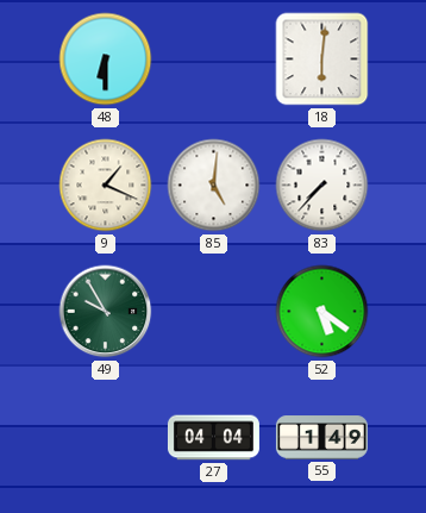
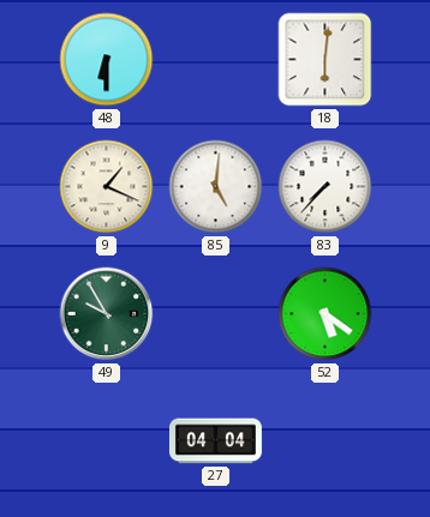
55: 1:49 -> none (321, 438)
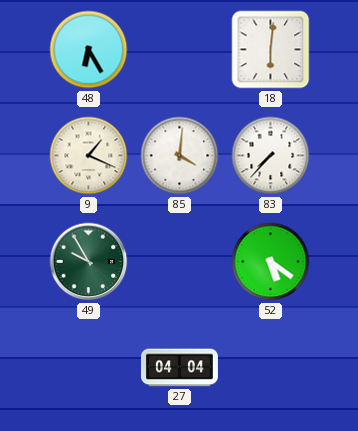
48: 6:30 -> 6:25 (89, 50)
85: 5:01 -> 4:01 (180, 156)
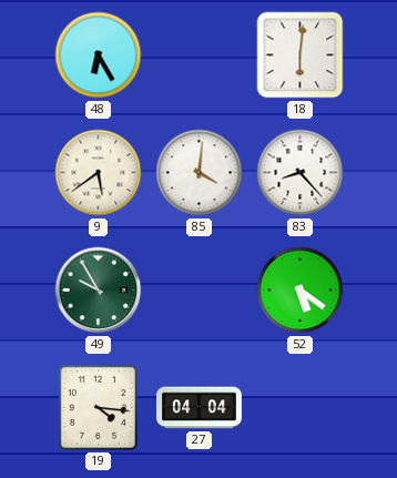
9: 1:19 -> 5:39 (99, 173)
83: 7:37 -> 8:23 (301, 173)
19: none -> 4:16 (98, 407)
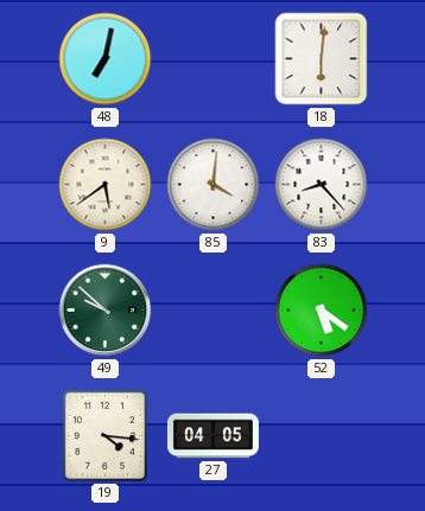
48: 6:25 -> 7:02 (106, 59)
49: 9:55 -> 9:52 (106, 311)
27: 04:04 -> 04:05 (213, 436)
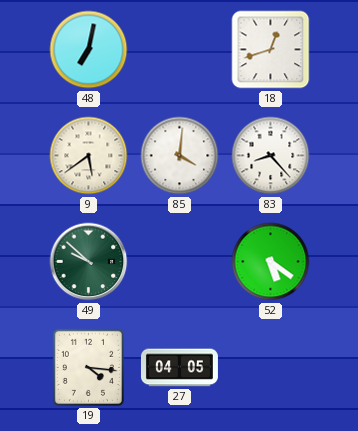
18: 6:01 -> 12:42 (271, 50)
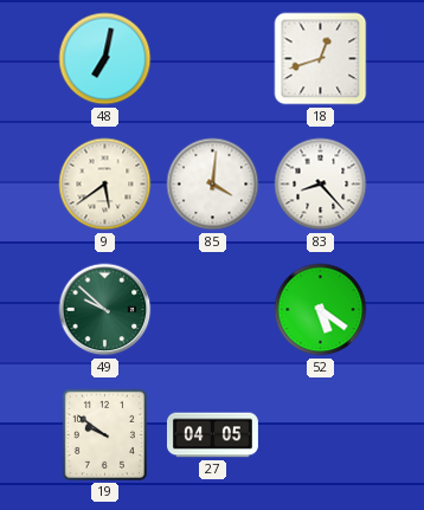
19: 4:16 -> 9:51 (104, 434)
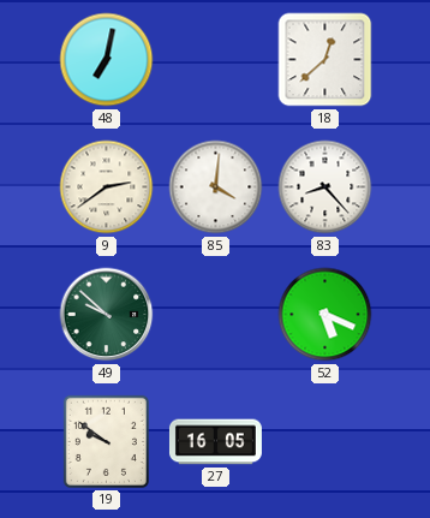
18: 12:42 -> 12:38 (326, 60)
9: 5:39 -> 2:39 (107, 187)
52: 5:21 -> 5:19 (326, 315)
27: 04:05 -> 16:05 (215, 442)
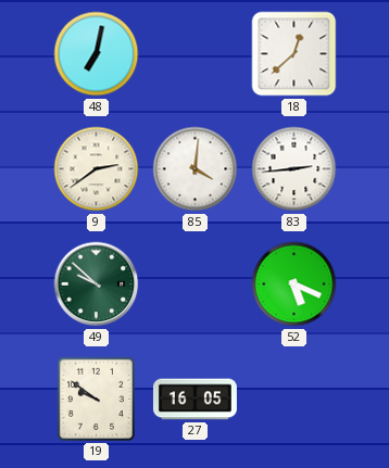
83: 8:23 -> 2:44 (294, 169)
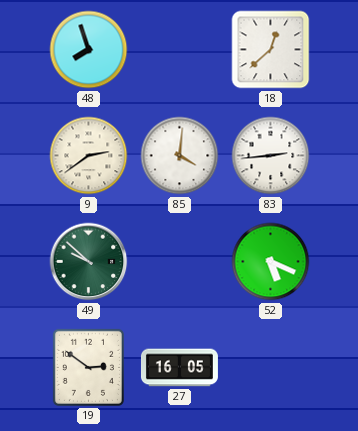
48: 7:02 -> 7:57 (89, 50)
19: 9:51 -> 2:51 (88, 367)
